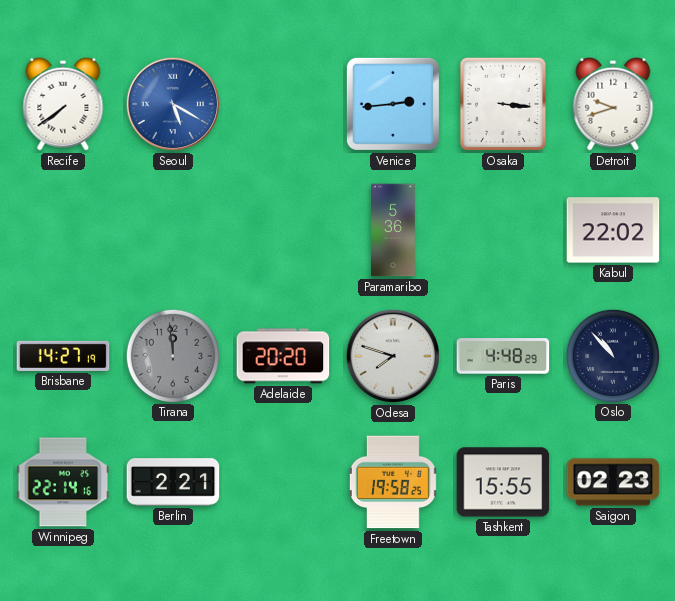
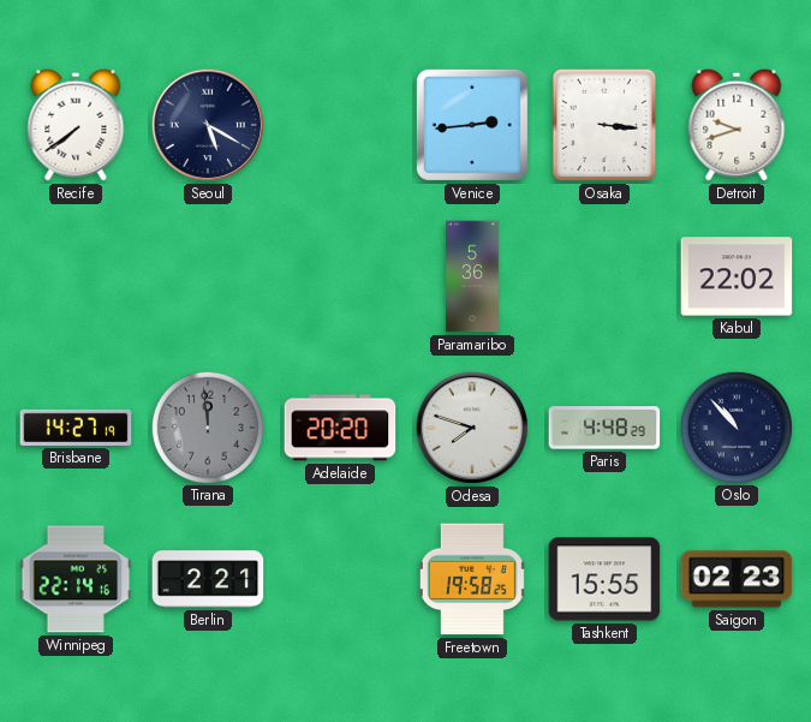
Seoul dial: blue -> navy (208, 125)
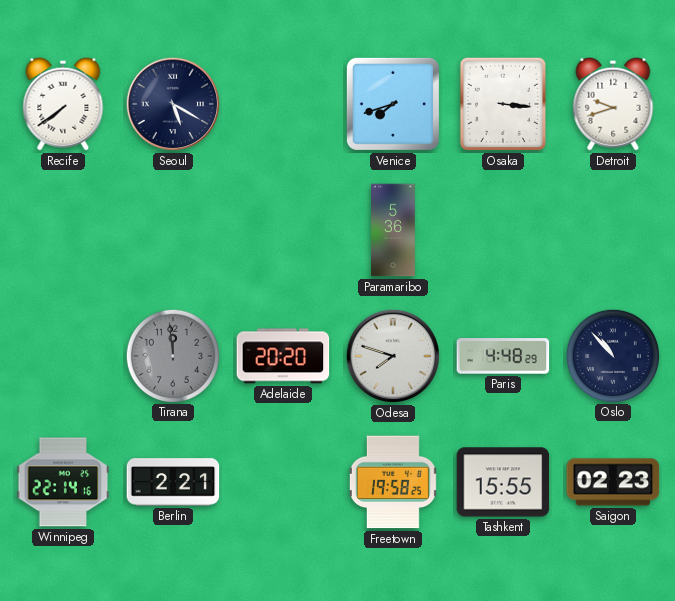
Venice: 2:44 -> 7:42 (393, 104)
Kabul: 22:02 -> none (737, 276)
Brisbane: 14:27 -> none (76, 428)
